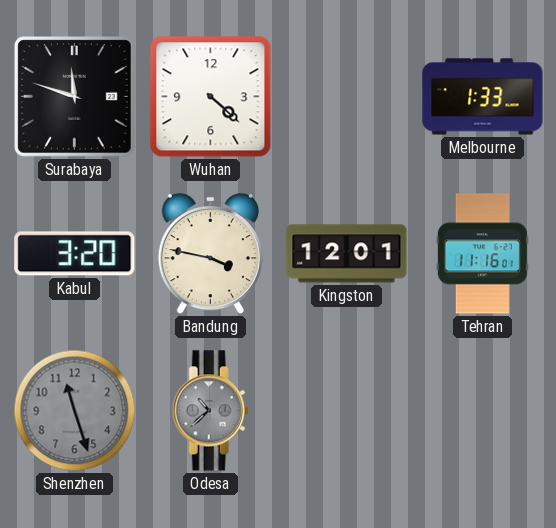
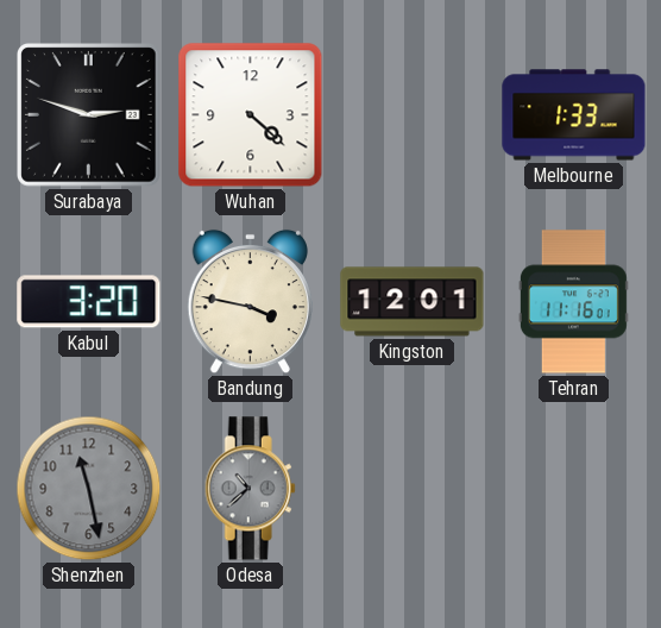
Surabaya: 11:48 -> 2:48 (89, 115)
Shenzhen: 11:27 -> 11:28 (89, 489)
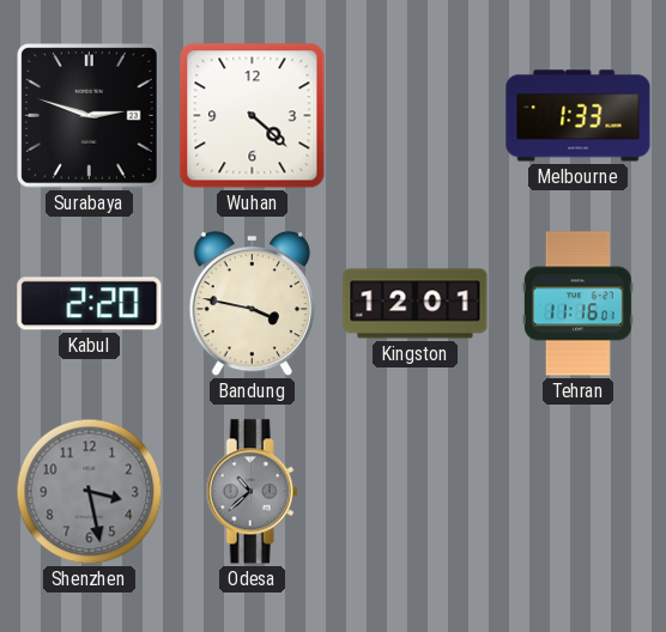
Kabul: 3:20 -> 2:20 (90, 304)
Shenzhen: 11:28 -> 3:28 (90, 492)
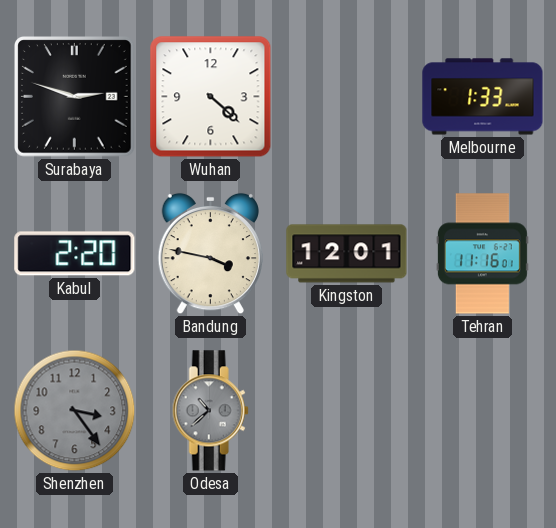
Shenzhen: 3:28 -> 3:24 (75, 411)
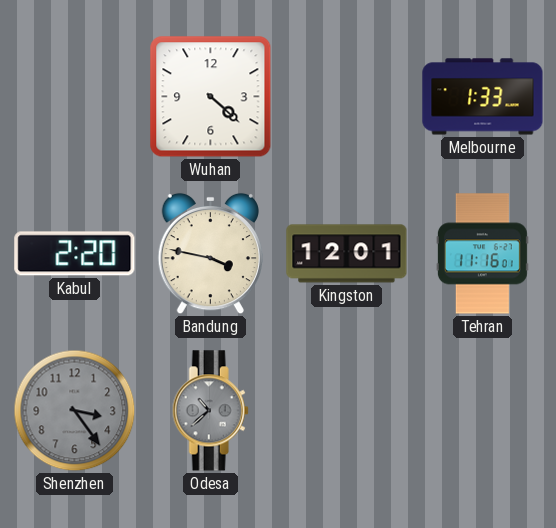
Surabaya: 2:48 -> none (75, 97)
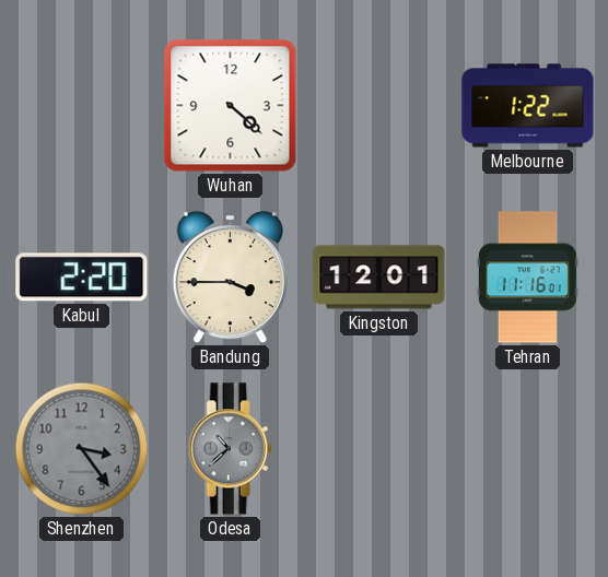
Melbourne: 1:33 -> 1:22 (528, 106)
Bandung: 3:47 -> 3:45 (230, 278)
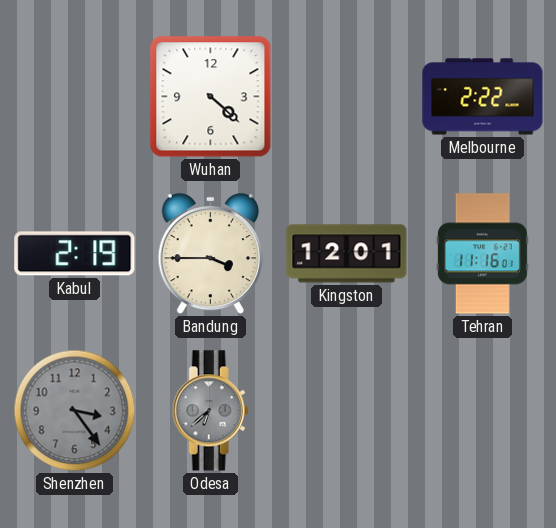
Melbourne: 1:22 -> 2:22 (483, 97)
Kabul: 2:20 -> 2:19 (75, 254)
Odesa: 10:38 -> 6:38 (210, 411)
